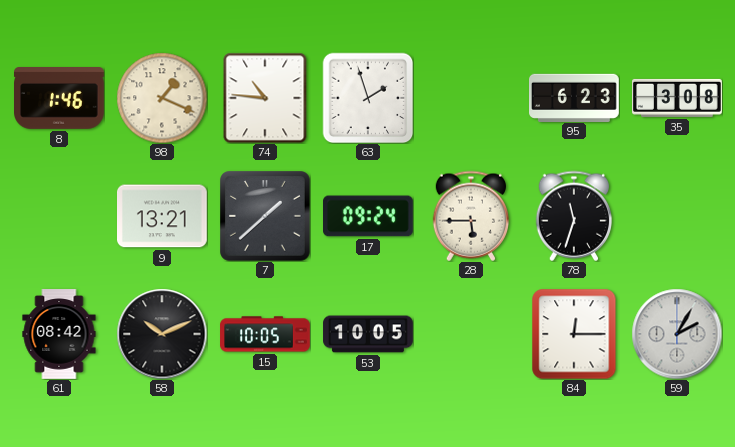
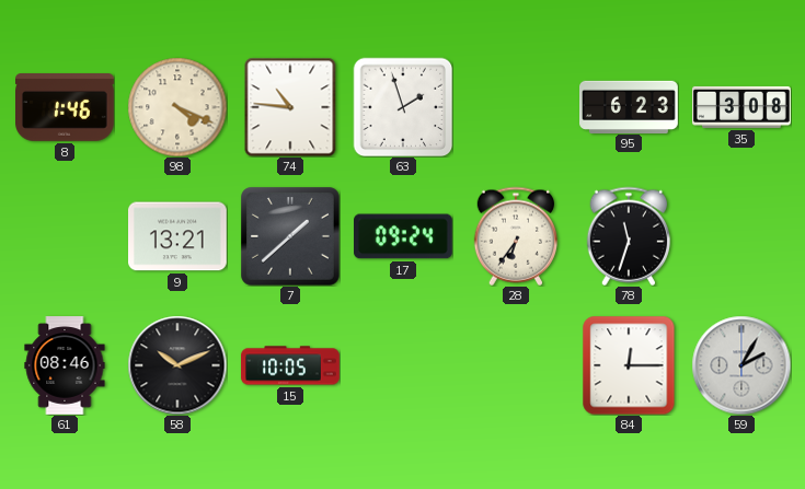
98: 1:19 -> 4:19 (177, 107)
28: 5:45 -> 6:36 (515, 236)
61: 08:42 -> 08:46 (65, 365)
53: 10:05 -> none (368, 334)
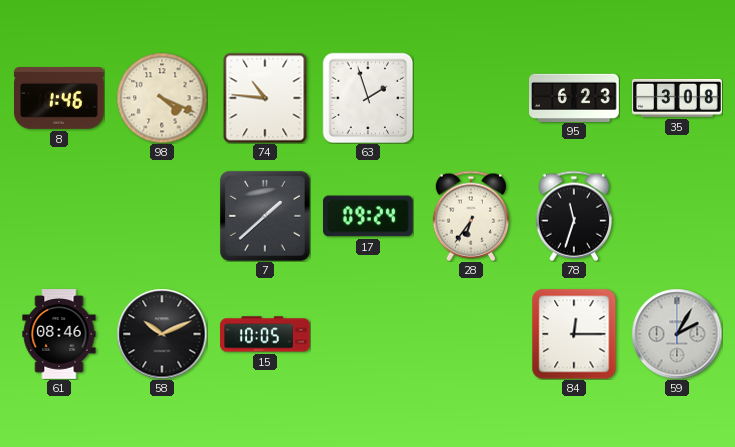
9: 13:21 -> none (179, 236)
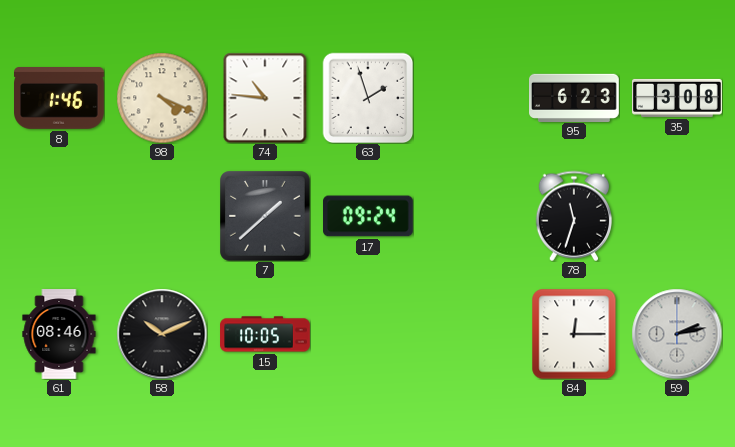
28: 6:36 -> none (470, 216)
59: 2:05 -> 2:13 (677, 334)
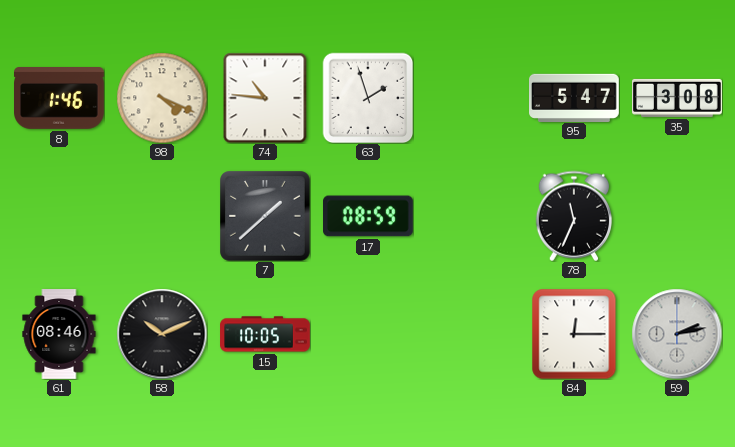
95: 6:23 -> 5:47 (575, 97)
17: 09:24 -> 08:59 (369, 216)
78: 11:33 -> 11:34 (573, 216)
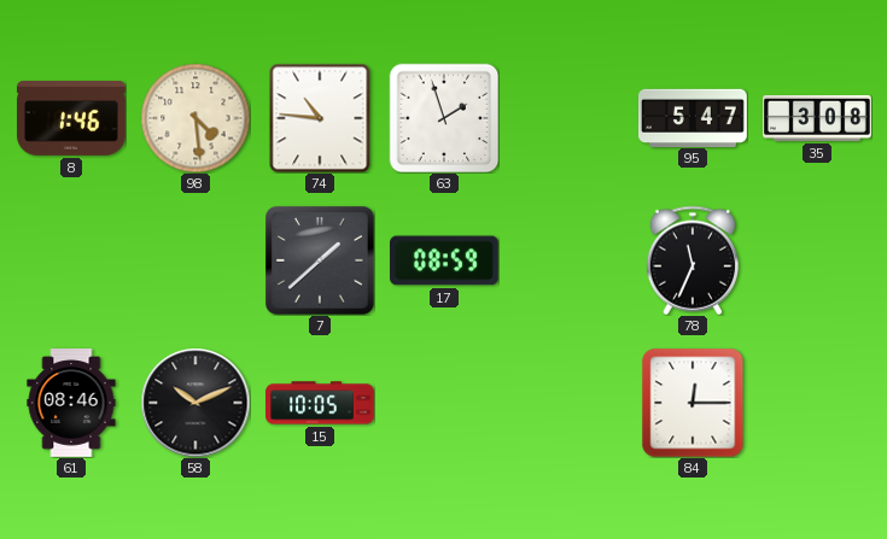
98: 4:19 -> 4:29 (196, 118)
59: 2:13 -> none (677, 334)
